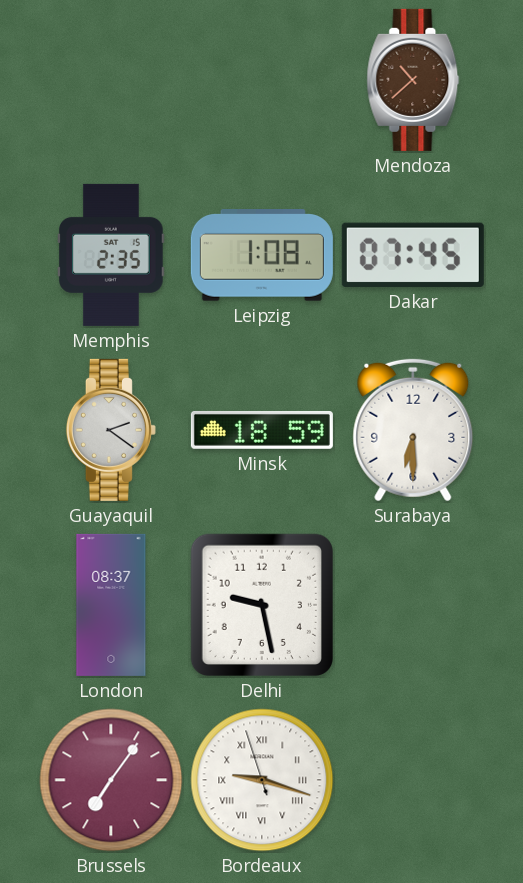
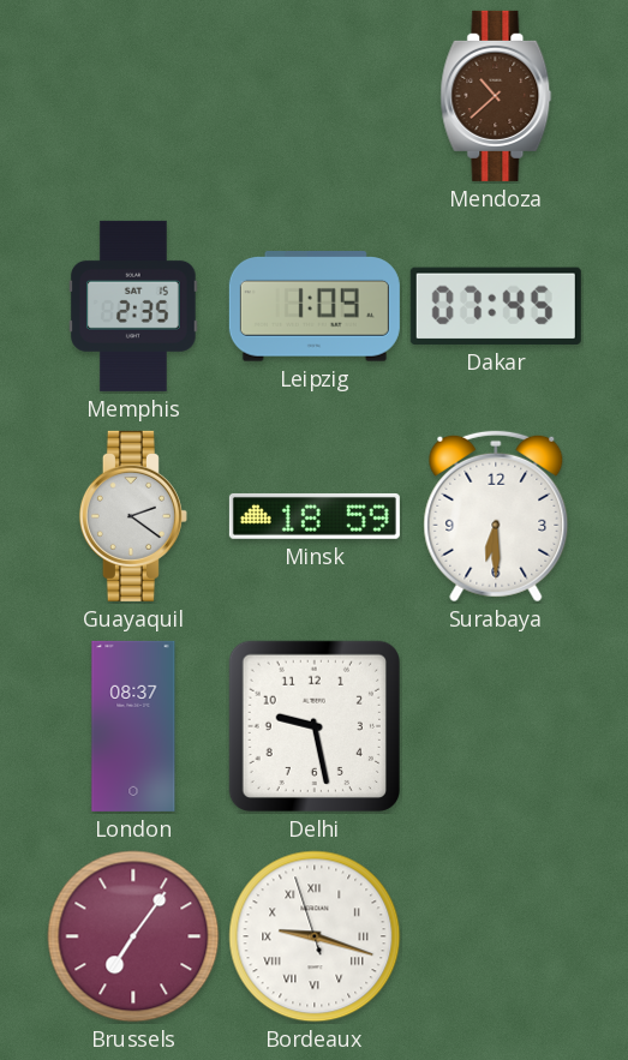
Leipzig: 1:08 -> 1:09 (315, 307)
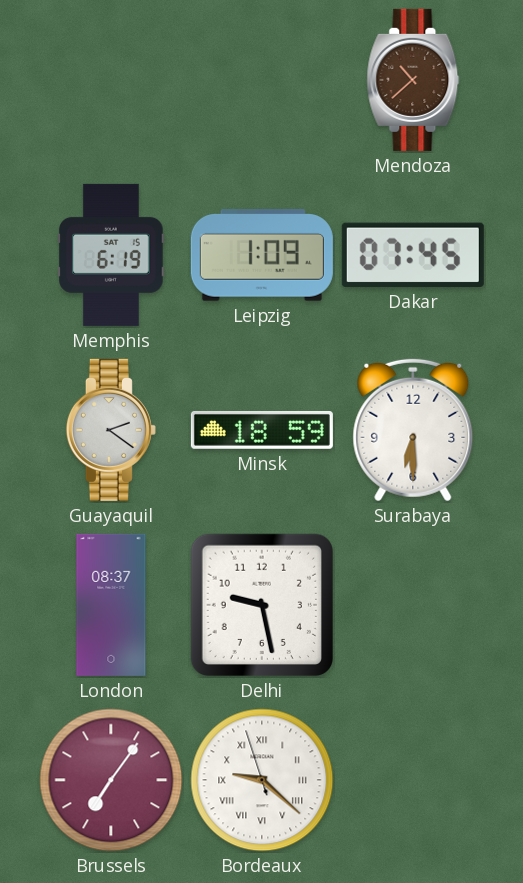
Memphis: 2:35 -> 6:19 (112, 255)
Bordeaux: 9:17 -> 9:21 (262, 780)
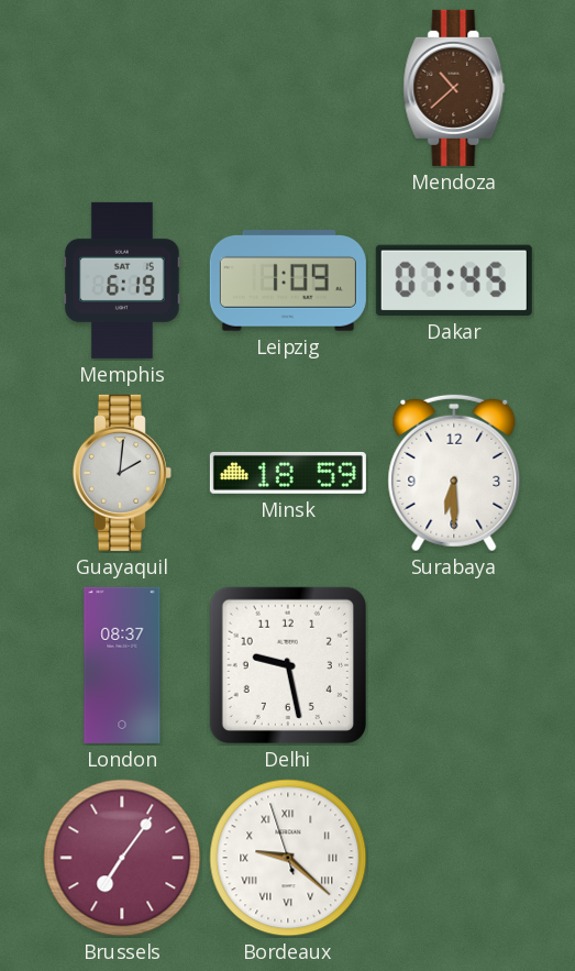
Guayaquil: 2:21 -> 2:01 (122, 473)
